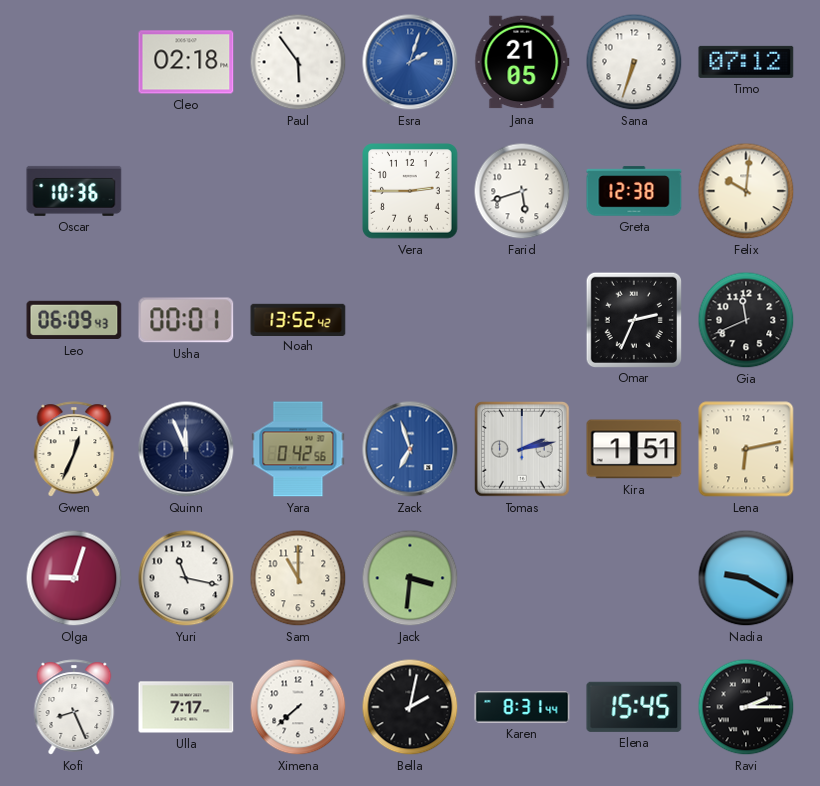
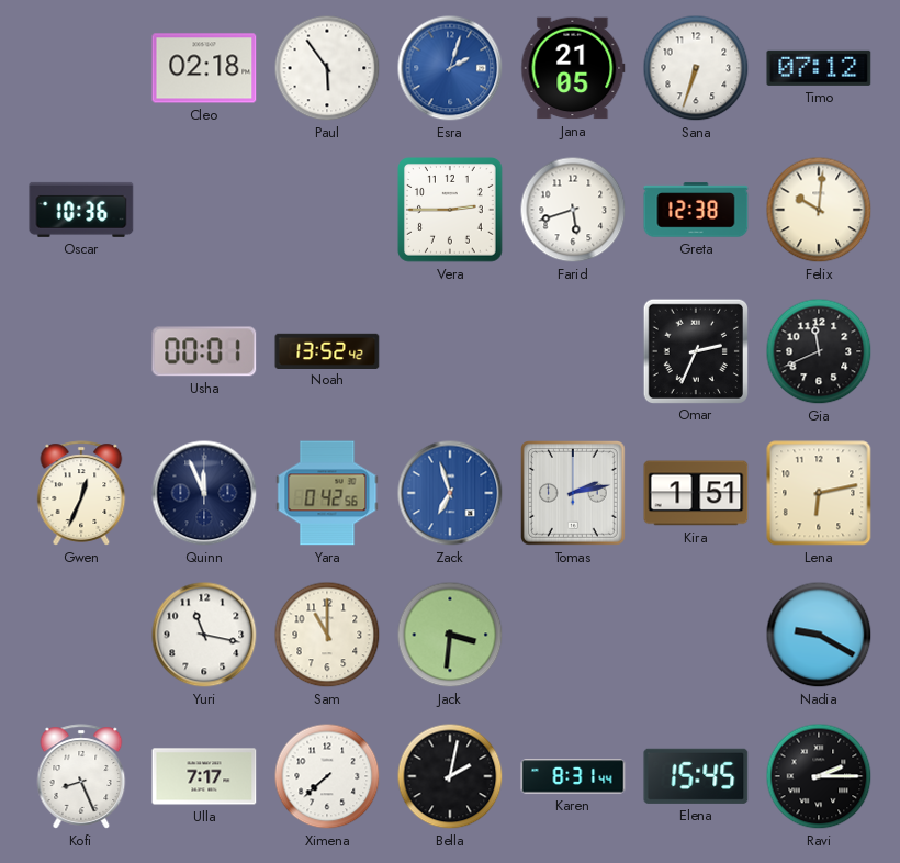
Leo: 06:09 -> none (74, 320)
Olga: 9:03 -> none (74, 578)
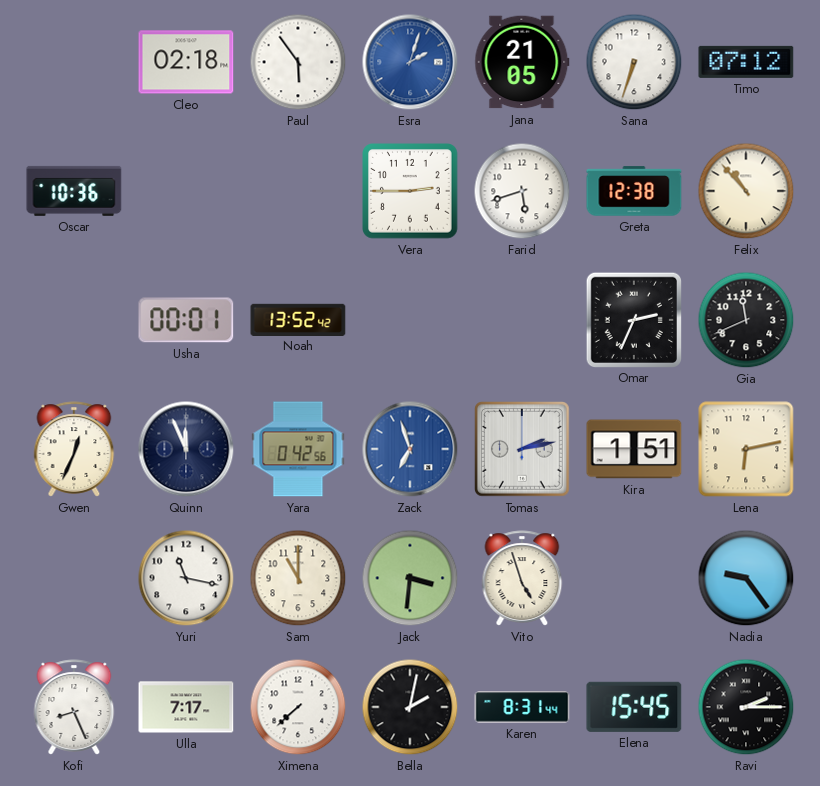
Felix: 10:01 -> 10:53 (746, 191)
Vito: none -> 4:57 (522, 578)
Nadia: 9:20 -> 9:24 (746, 578)
